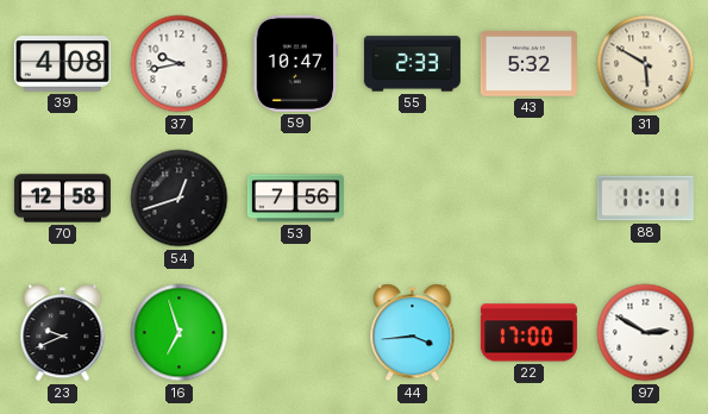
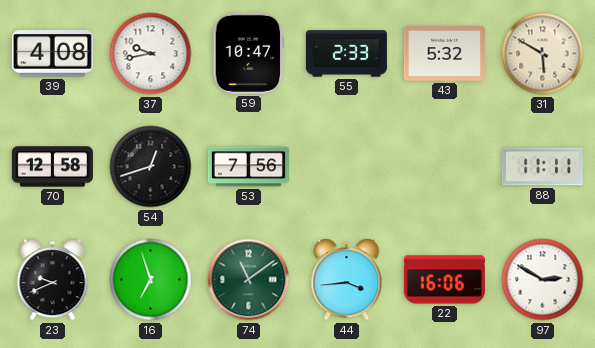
74: none -> 11:09 (249, 280)
22: 17:00 -> 16:06 (444, 280)
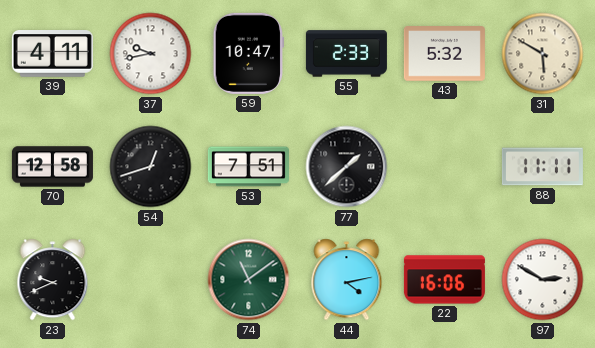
39: 4:08 -> 4:11 (52, 54)
53: 7:56 -> 7:51 (248, 167)
77: none -> 1:38 (347, 167)
16: 6:57 -> none (151, 280)
44: 3:44 -> 4:13 (347, 280)
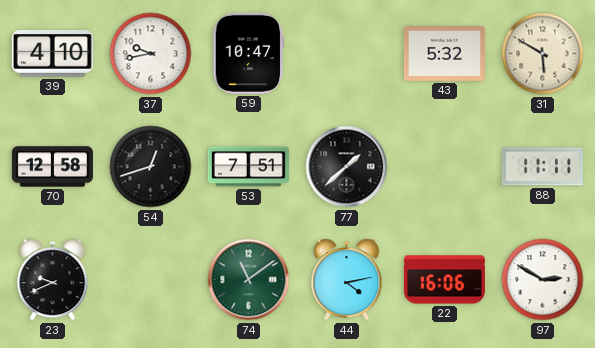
39: 4:11 -> 4:10 (52, 54)
55: 2:33 -> none (346, 54)
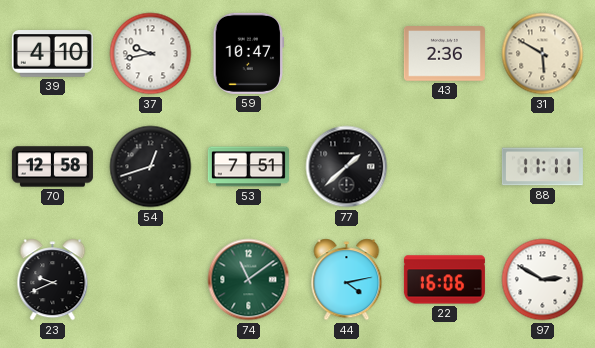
43: 5:32 -> 2:36 (444, 54)
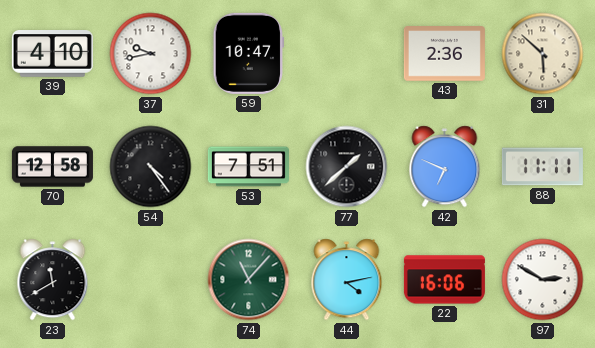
31: 5:50 -> 5:52 (543, 54)
54: 12:42 -> 4:24 (151, 167)
42: none -> 6:49 (445, 167)
23: 9:41 -> 11:40 (53, 280)
74: 11:09 -> 11:07 (249, 280)
